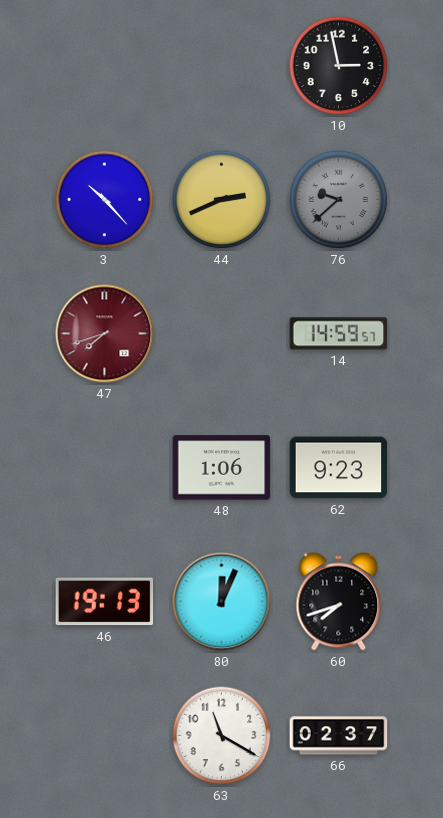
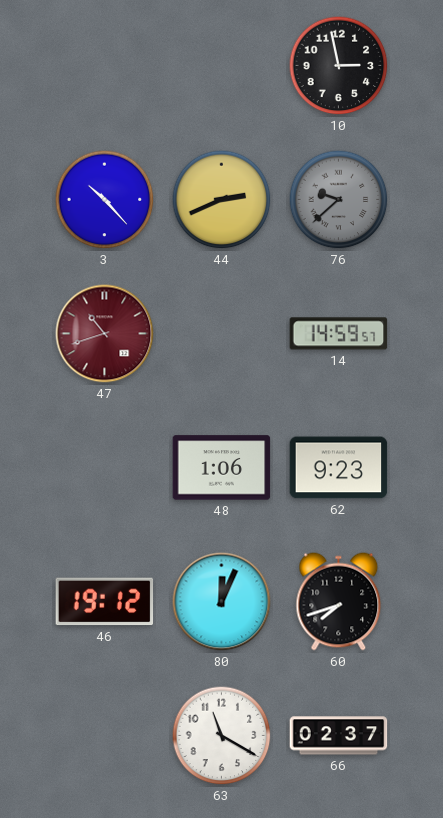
47: 7:42 -> 10:42 (105, 334)
46: 19:13 -> 19:12 (105, 602)
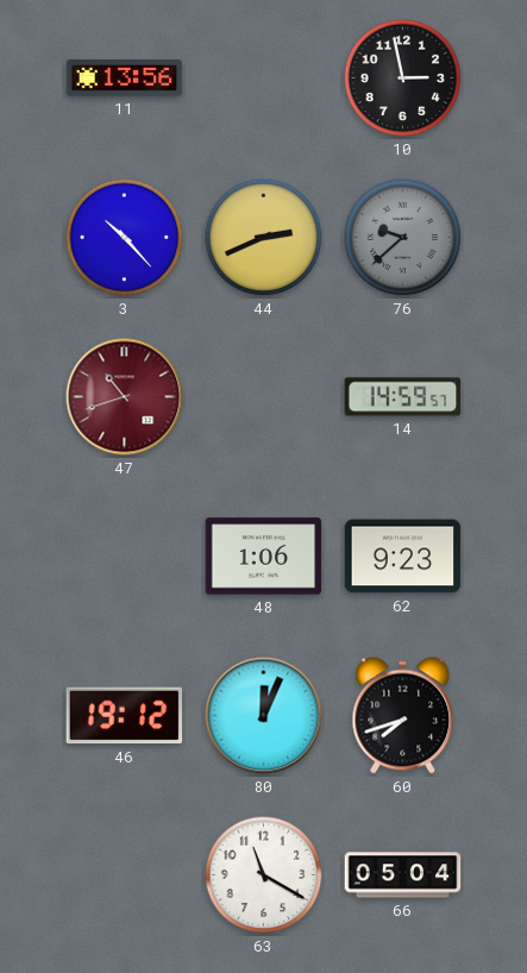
11: none -> 13:56 (125, 79)
66: 02:37 -> 05:04 (403, 875)
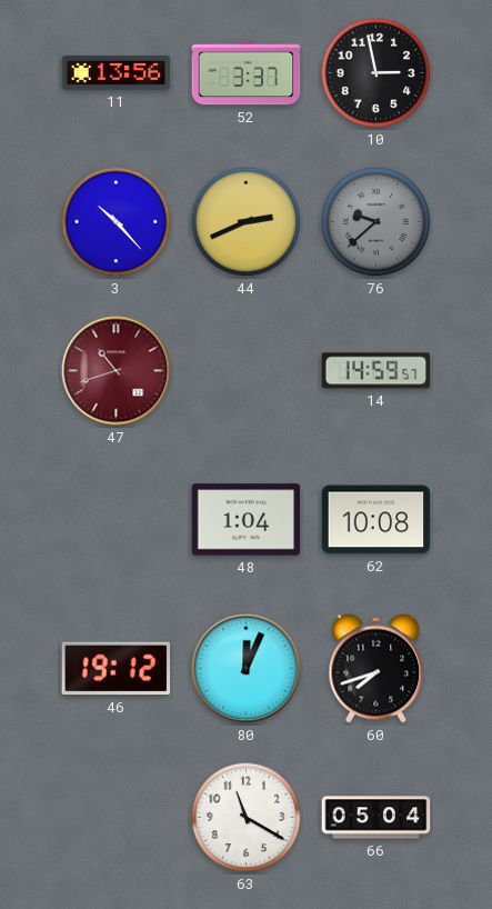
52: none -> 3:37 (247, 73)
48: 1:06 -> 1:04 (247, 520)
62: 9:23 -> 10:08 (376, 520)
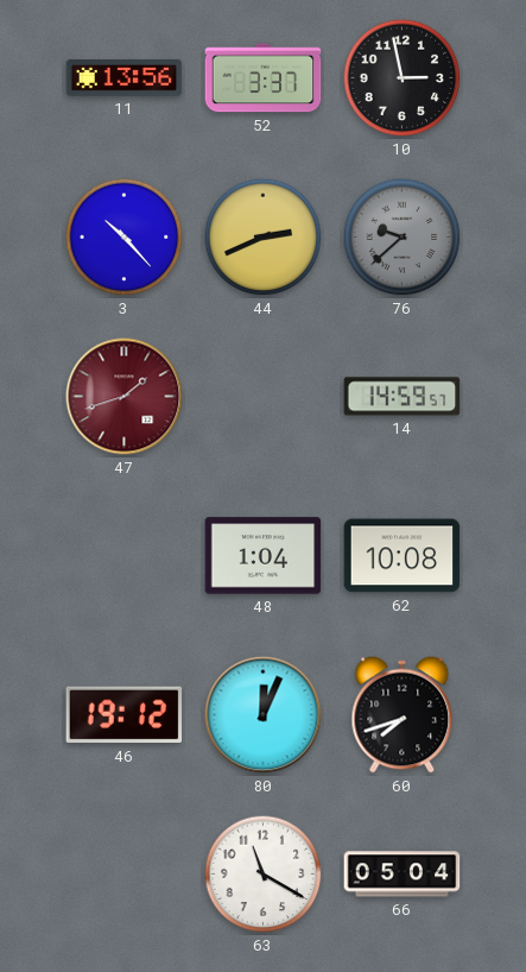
47: 10:42 -> 1:42 (125, 397)
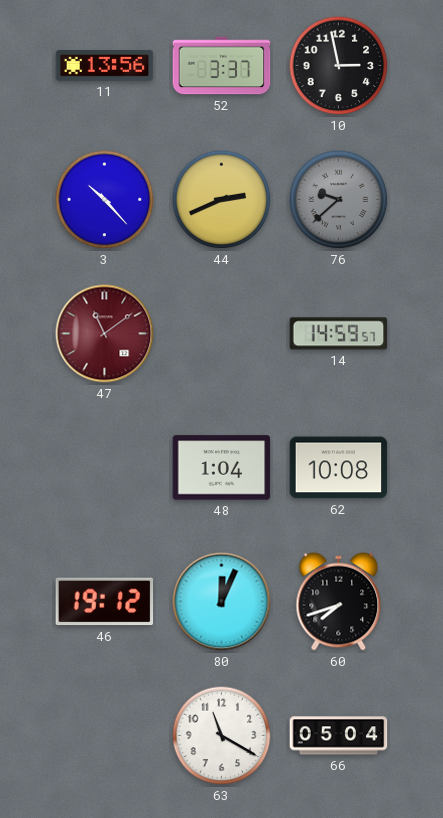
47: 1:42 -> 11:09 (105, 334)
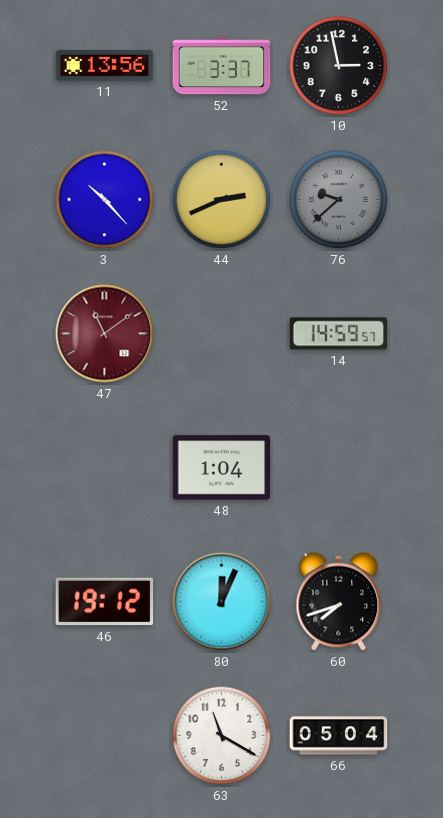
62: 10:08 -> none (339, 468)
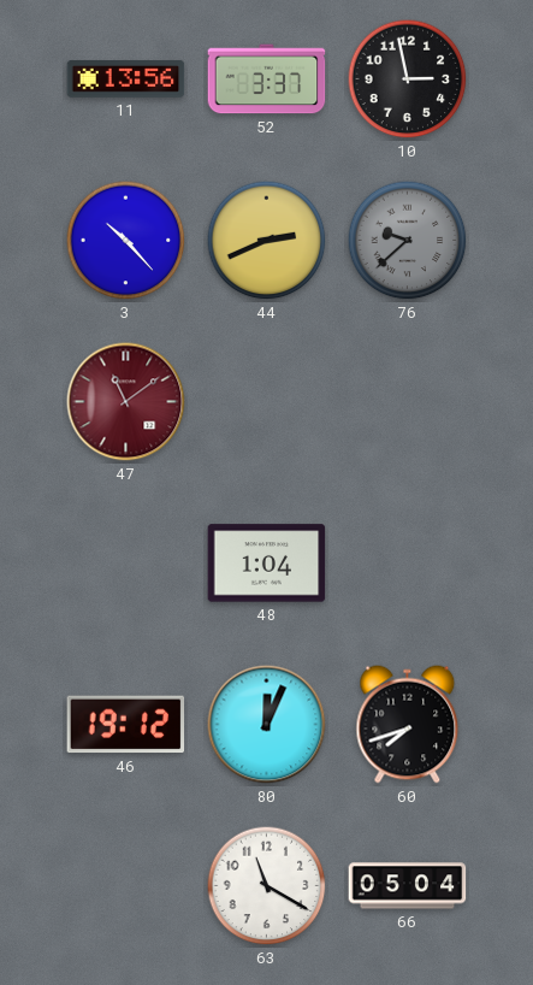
14: 14:59 -> none (339, 334)
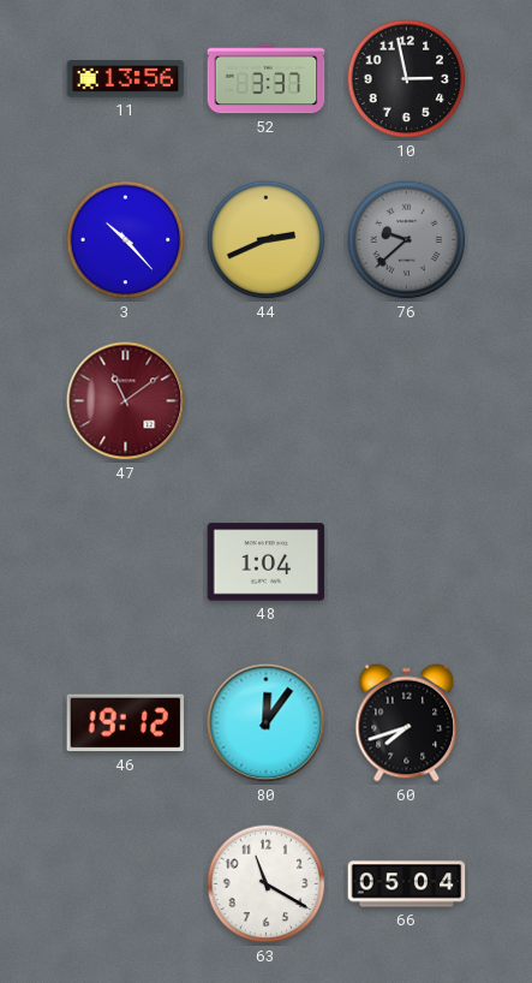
80: 12:04 -> 12:06 (267, 723)
